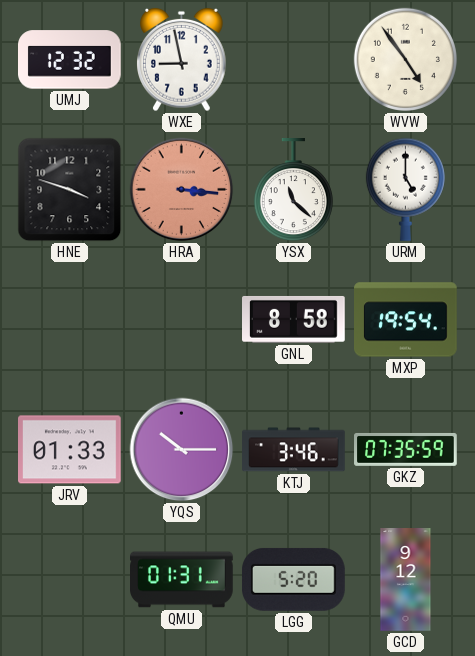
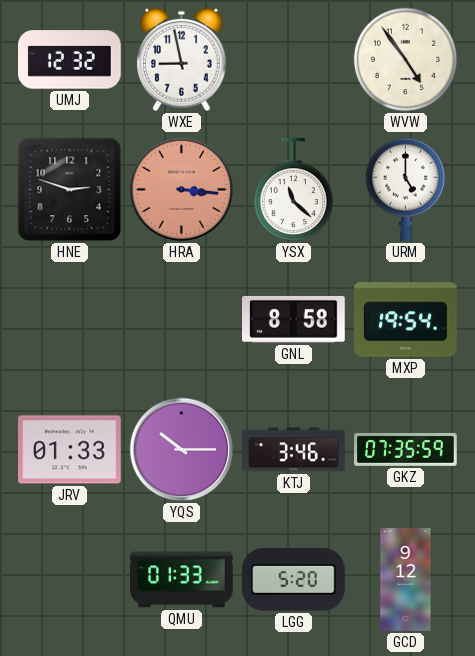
HNE: 3:48 -> 2:48 (70, 190)
QMU: 01:31 -> 01:33 (182, 580)
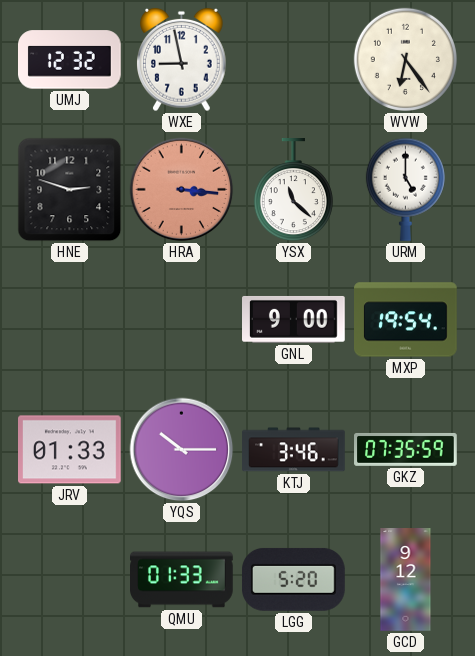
WVW: 4:54 -> 6:24 (405, 59)
GNL: 8:58 -> 9:00 (294, 320)
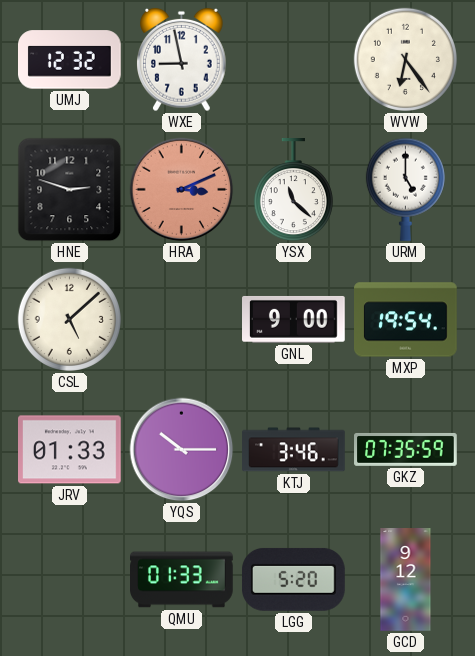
HRA: 3:16 -> 3:11 (182, 190)
CSL: none -> 5:08 (69, 319)
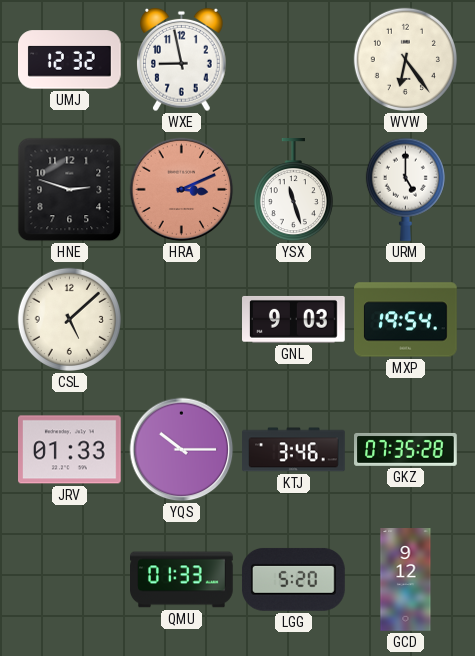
YSX: 11:22 -> 11:27 (293, 191)
GNL: 9:00 -> 9:03 (294, 320)
GKZ: 07:35:59 -> 07:35:28 (406, 449)
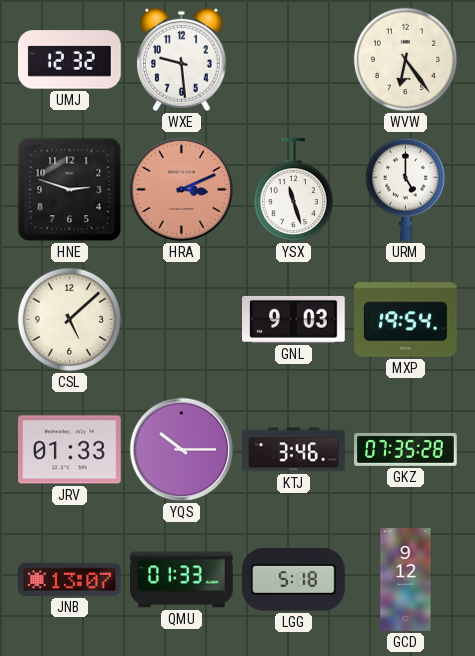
WXE: 8:58 -> 9:29 (182, 60)
JNB: none -> 13:07 (70, 579)
LGG: 5:20 -> 5:18 (293, 579)
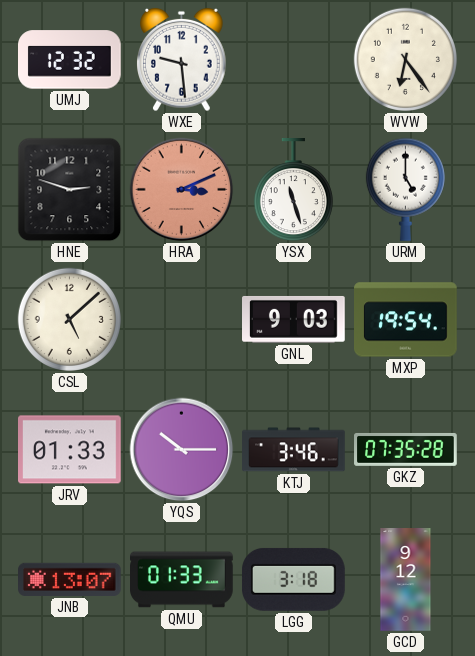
LGG: 5:18 -> 3:18 (293, 579)
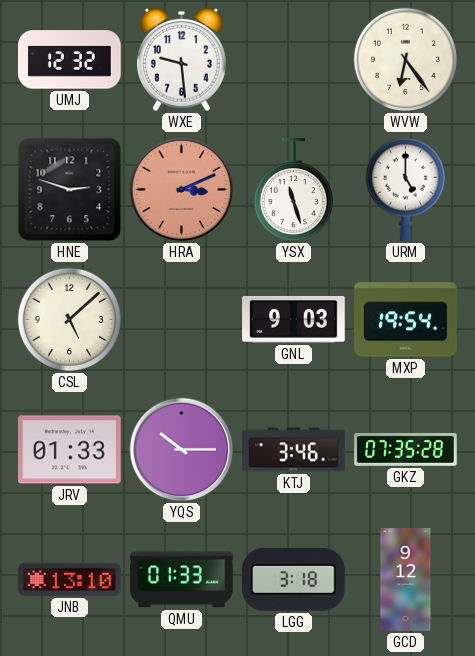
JNB: 13:07 -> 13:10 (70, 579)
